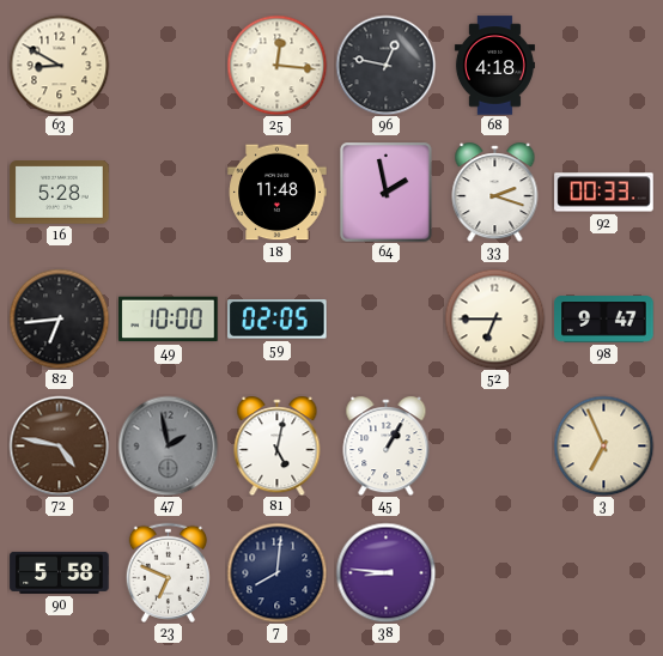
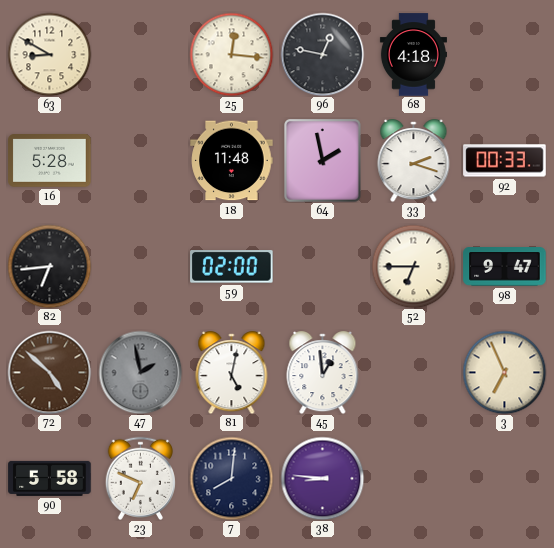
49: 10:00 -> none (169, 320)
59: 02:05 -> 02:00 (232, 267)
72: 4:47 -> 4:52 (49, 372)
45: 1:05 -> 12:59 (323, 373)
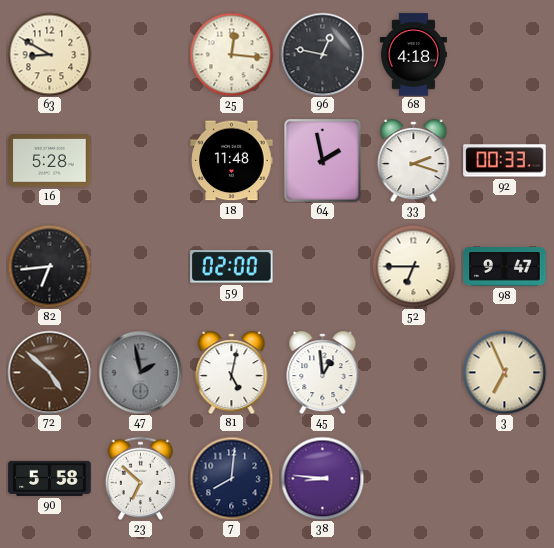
23: 6:49 -> 6:52 (140, 478)
